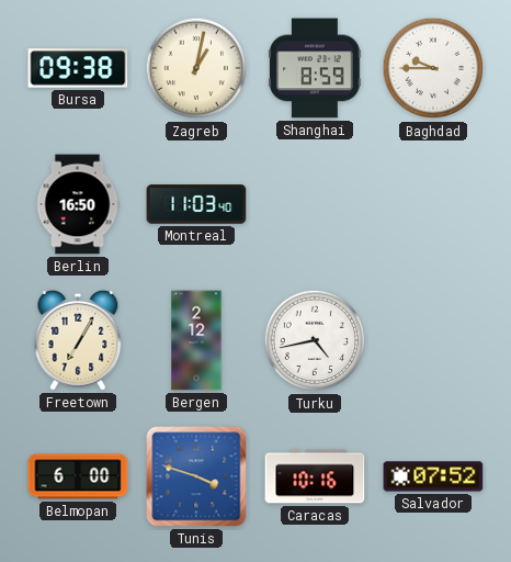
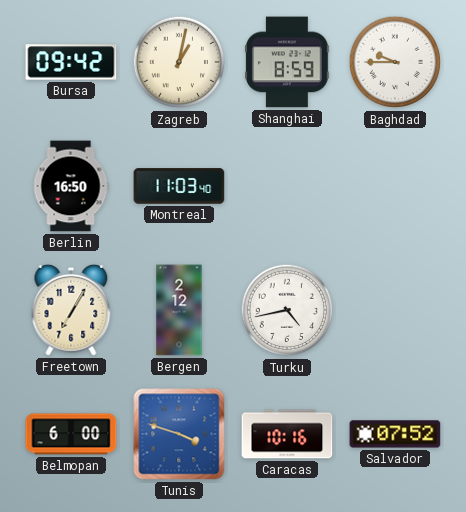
Bursa: 09:38 -> 09:42 (71, 62)
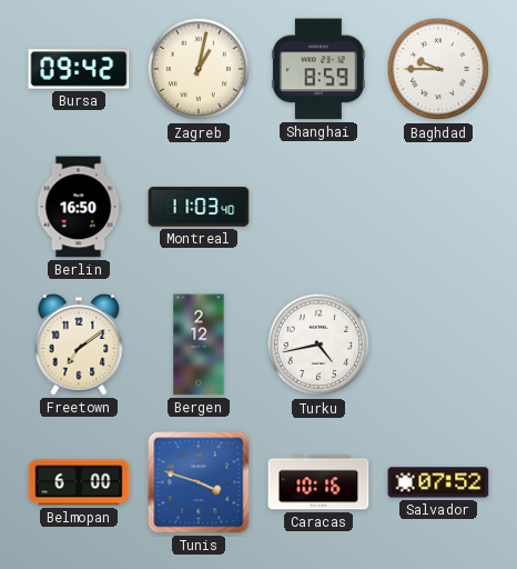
Freetown: 7:05 -> 7:09 (79, 345)
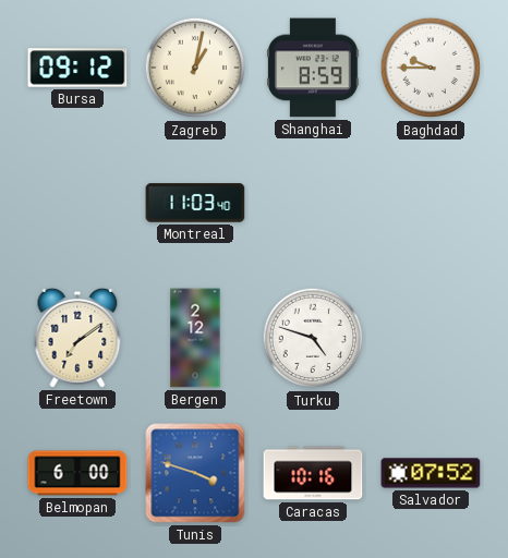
Bursa: 09:42 -> 09:12 (77, 68)
Berlin: 16:50 -> none (79, 207)
Turku: 4:43 -> 4:48 (313, 338)
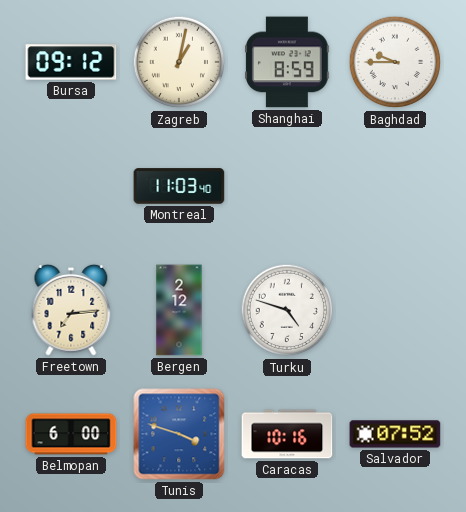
Freetown: 7:09 -> 7:14 (71, 310)
